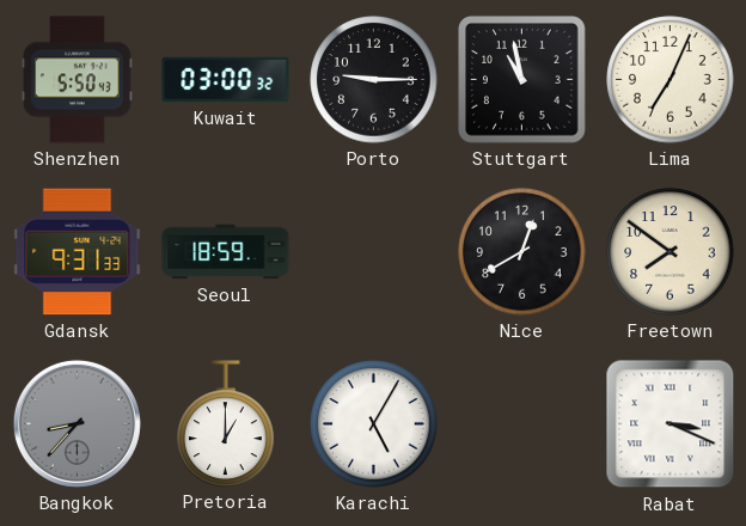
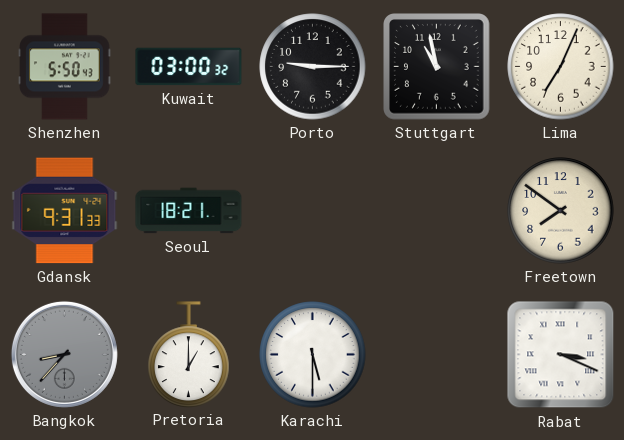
Seoul: 18:59 -> 18:21 (189, 211)
Nice: 12:40 -> none (522, 252)
Karachi: 5:05 -> 5:30 (313, 355)
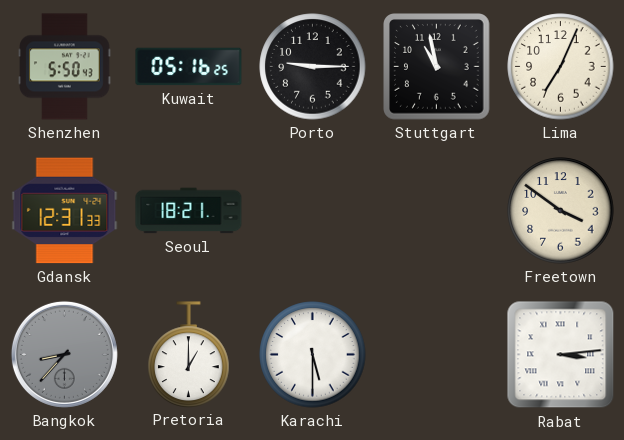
Kuwait: 03:00 -> 05:16 (189, 67)
Gdansk: 9:31 -> 12:31 (65, 211)
Freetown: 7:51 -> 3:51 (561, 211)
Rabat: 3:19 -> 3:14 (561, 355)
